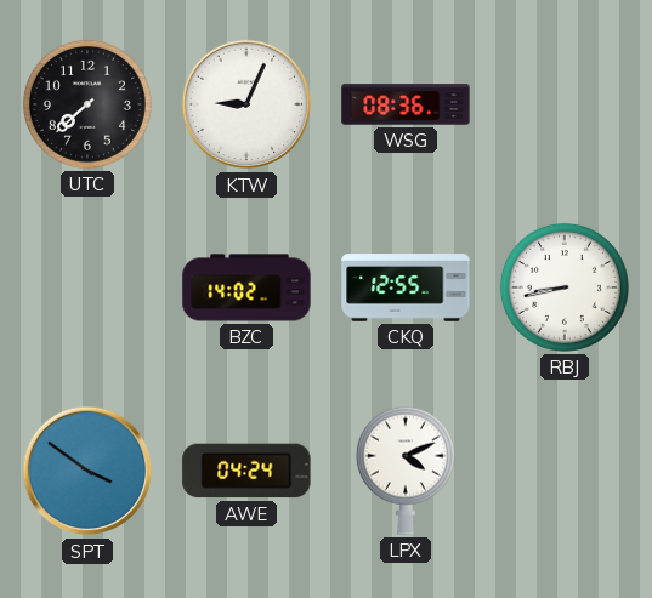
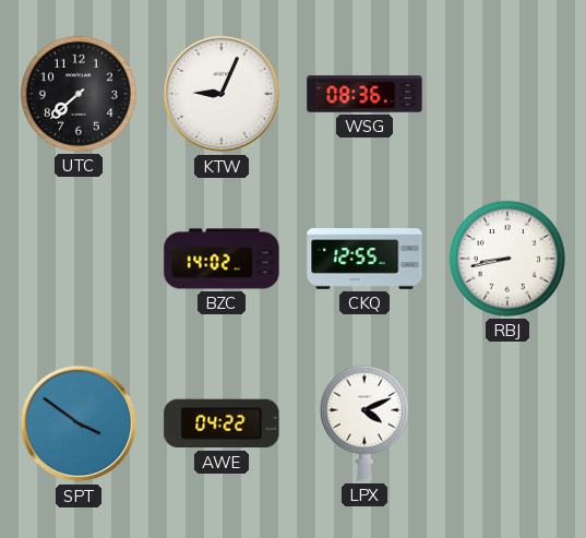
AWE: 04:24 -> 04:22 (222, 423)
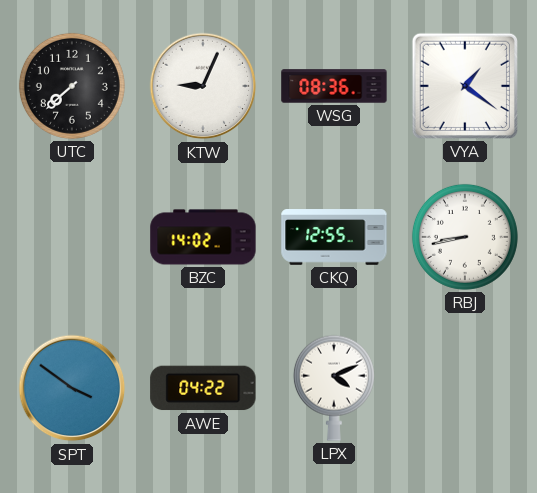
VYA: none -> 1:21 (465, 86)
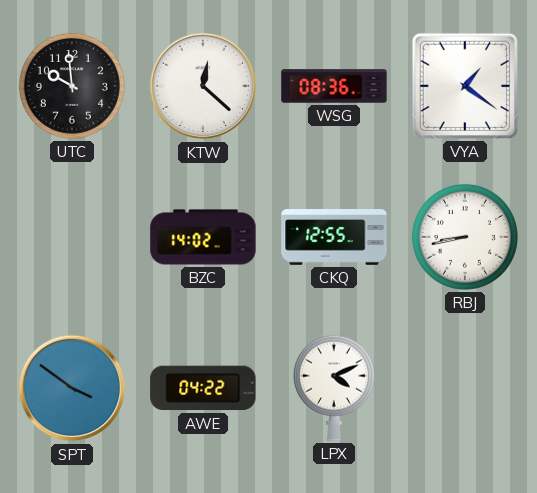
UTC: 7:38 -> 9:59 (72, 86)
KTW: 9:04 -> 12:22 (203, 86)
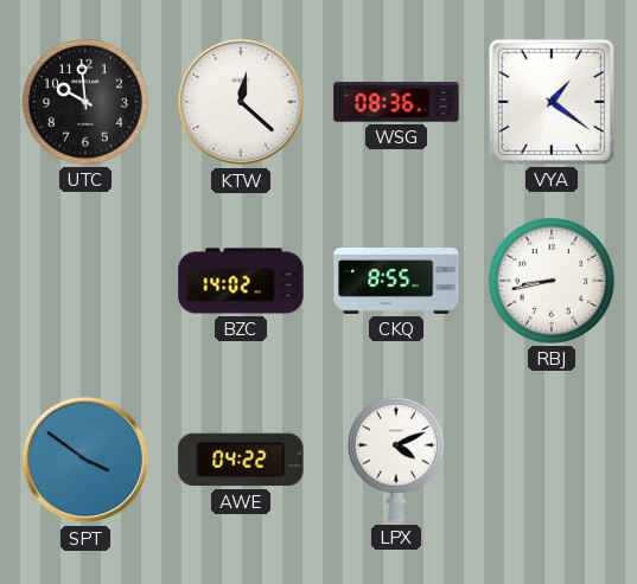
CKQ: 12:55 -> 8:55 (396, 281)
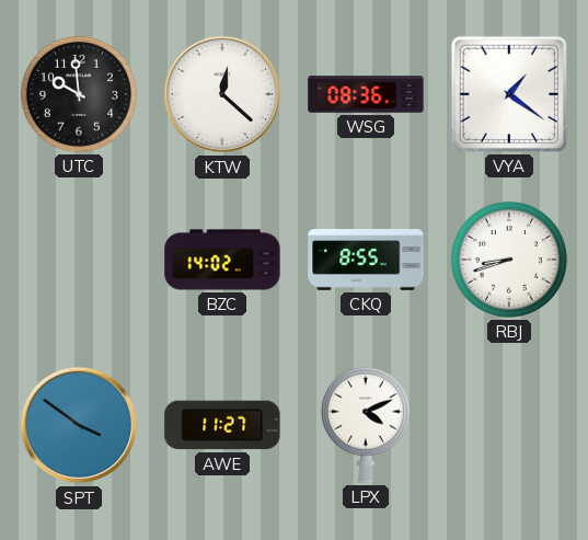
RBJ: 8:43 -> 8:42 (509, 260)
AWE: 04:22 -> 11:27 (222, 425)
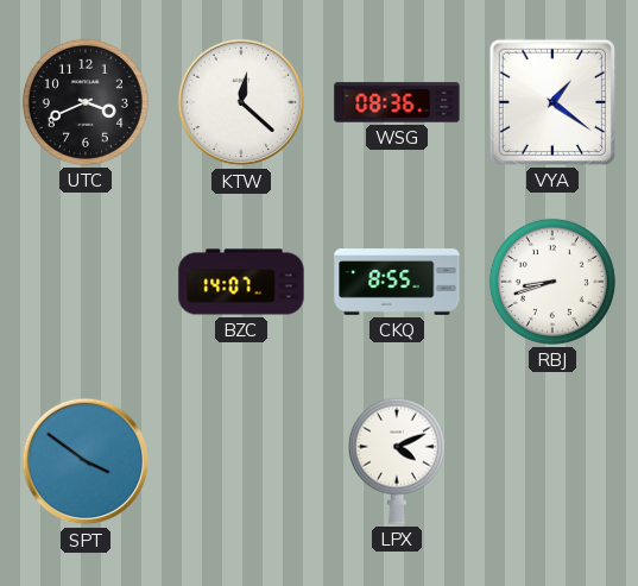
UTC: 9:59 -> 3:41 (86, 102)
BZC: 14:02 -> 14:07 (241, 282)
AWE: 11:27 -> none (222, 425)
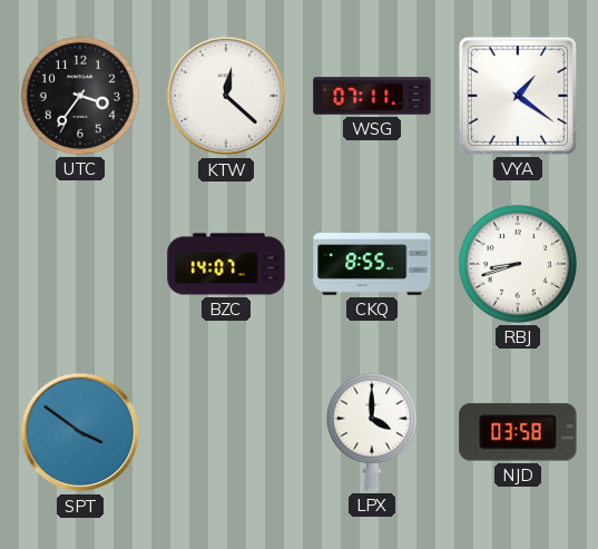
UTC: 3:41 -> 3:36 (80, 96)
WSG: 08:36 -> 07:11 (372, 96)
LPX: 4:11 -> 4:00 (372, 432)
NJD: none -> 03:58 (518, 432)
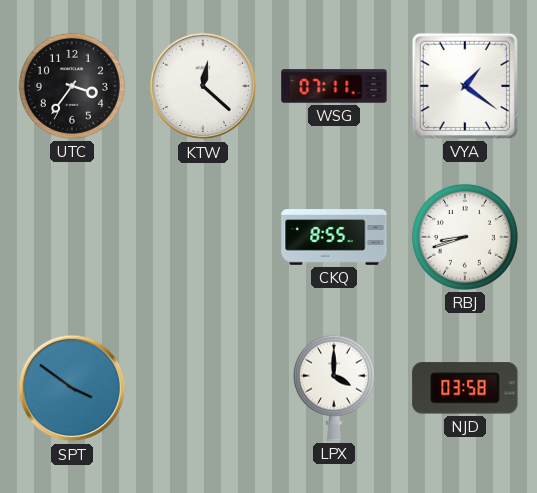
BZC: 14:07 -> none (226, 264)
